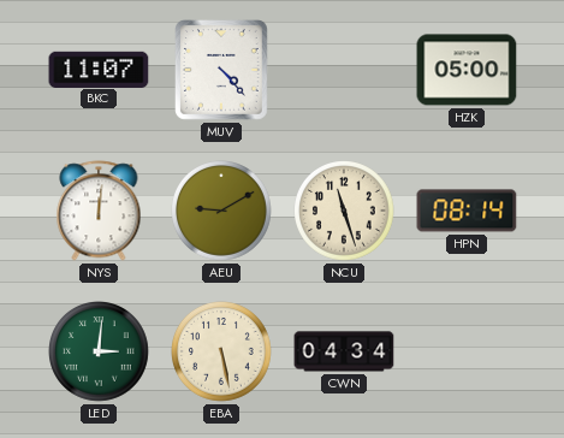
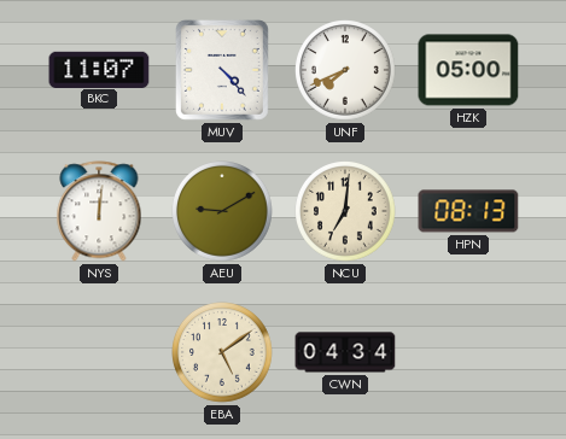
UNF: none -> 7:41 (346, 71)
NCU: 11:27 -> 7:01 (346, 212)
HPN: 08:14 -> 08:13 (468, 211)
LED: 3:01 -> none (100, 353)
EBA: 5:28 -> 5:09 (223, 353)
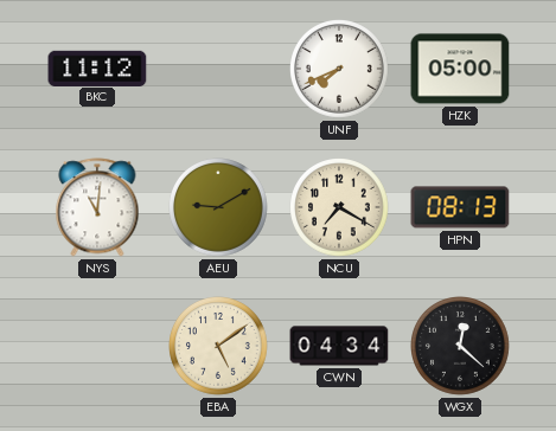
BKC: 11:07 -> 11:12 (97, 67)
MUV: 4:23 -> none (223, 71)
NYS: 12:01 -> 11:01 (97, 207)
NCU: 7:01 -> 7:20 (340, 208)
WGX: none -> 12:22 (461, 347)
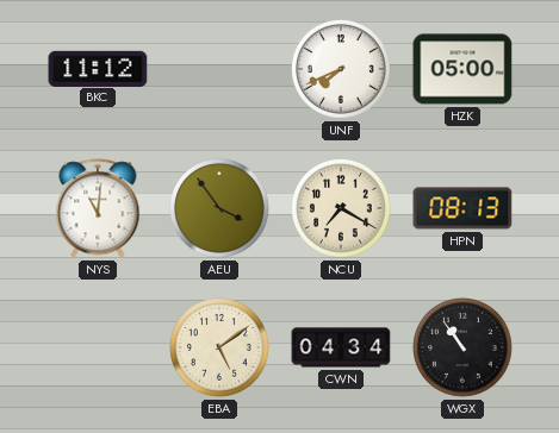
AEU: 9:10 -> 3:54 (221, 209)
WGX: 12:22 -> 10:54 (464, 349)
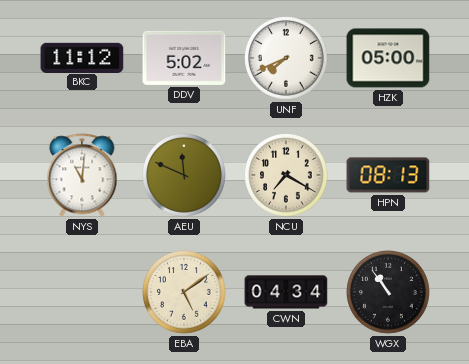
DDV: none -> 5:02 (184, 58)
AEU: 3:54 -> 11:49 (185, 176)
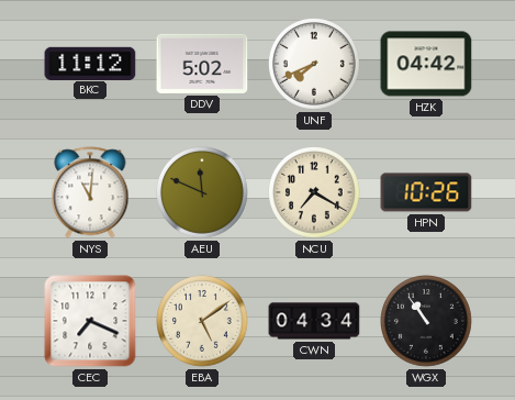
HZK: 05:00 -> 04:42 (426, 64)
HPN: 08:13 -> 10:26 (426, 192)
CEC: none -> 7:19 (90, 321)
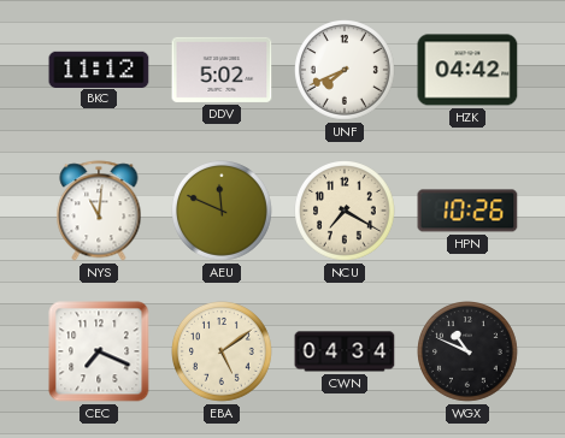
WGX: 10:54 -> 10:49 (469, 353)
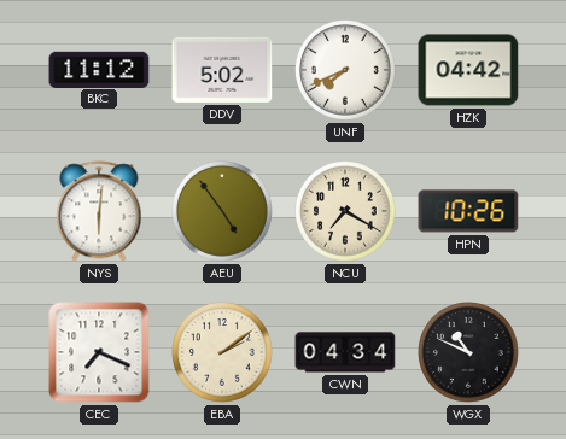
NYS: 11:01 -> 6:01 (99, 211)
AEU: 11:49 -> 4:54 (223, 212)
EBA: 5:09 -> 2:09 (223, 353)
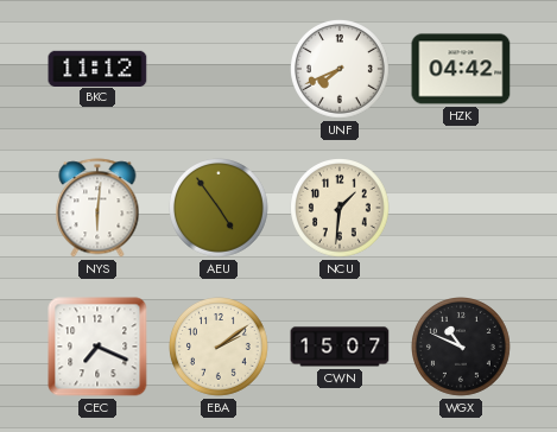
DDV: 5:02 -> none (222, 70)
NCU: 7:20 -> 1:31 (341, 209)
HPN: 10:26 -> none (468, 211)
CWN: 04:34 -> 15:07 (340, 347)
